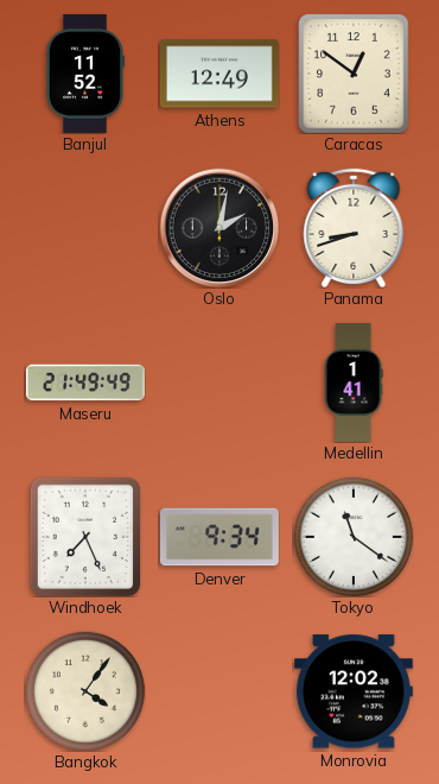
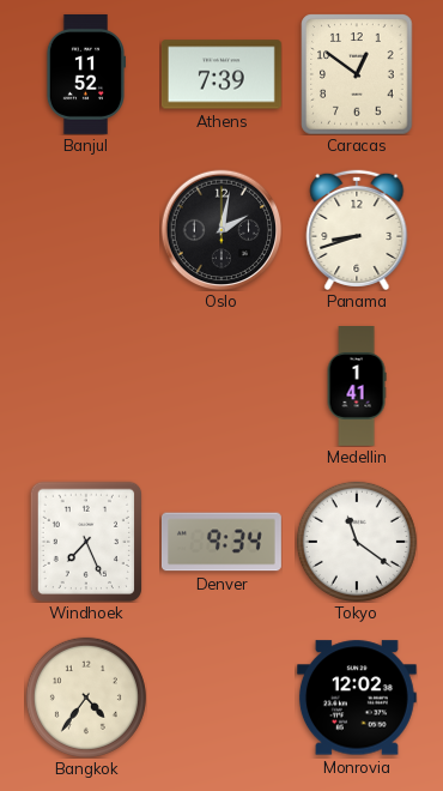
Athens: 12:49 -> 7:39 (221, 74)
Maseru: 21:49 -> none (85, 382)
Bangkok: 4:06 -> 4:36 (86, 698)
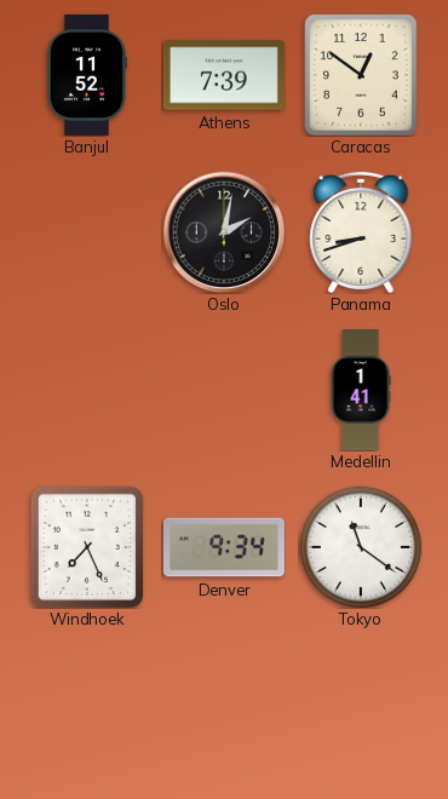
Bangkok: 4:36 -> none (86, 698)
Monrovia: 12:02 -> none (357, 698)
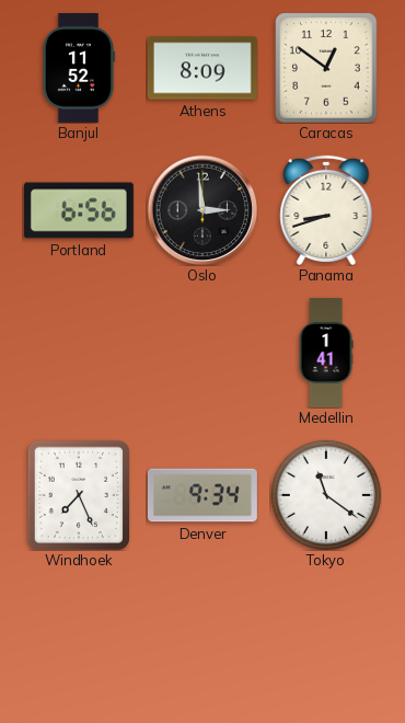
Athens: 7:39 -> 8:09 (202, 68)
Portland: none -> 6:56 (79, 210)
Oslo: 2:02 -> 2:59 (202, 210)
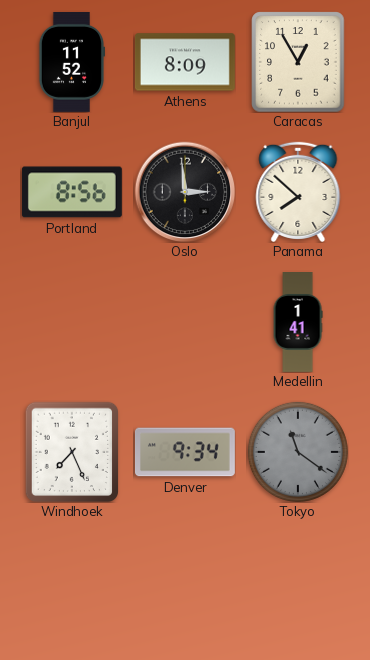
Caracas: 12:51 -> 12:55 (298, 62)
Portland: 6:56 -> 8:56 (72, 192)
Panama: 8:42 -> 7:52 (298, 192)
Tokyo dial: white -> grey (298, 452)
